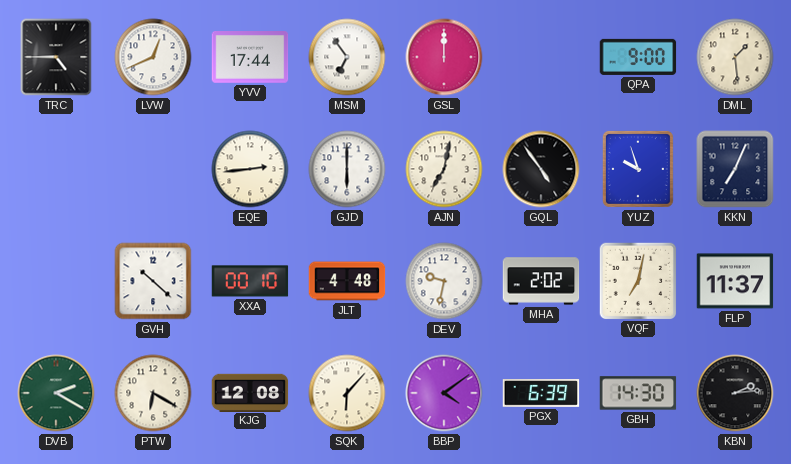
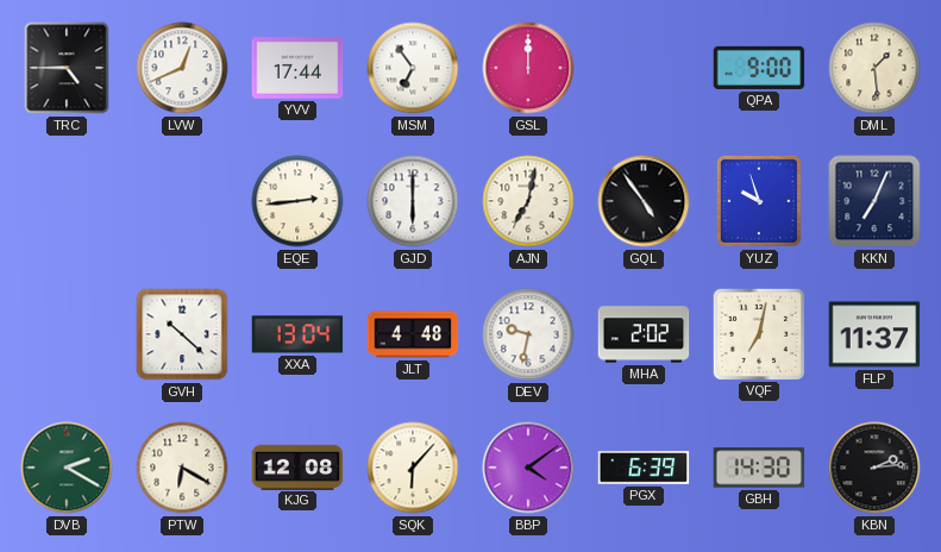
XXA: 00:10 -> 13:04 (297, 334)
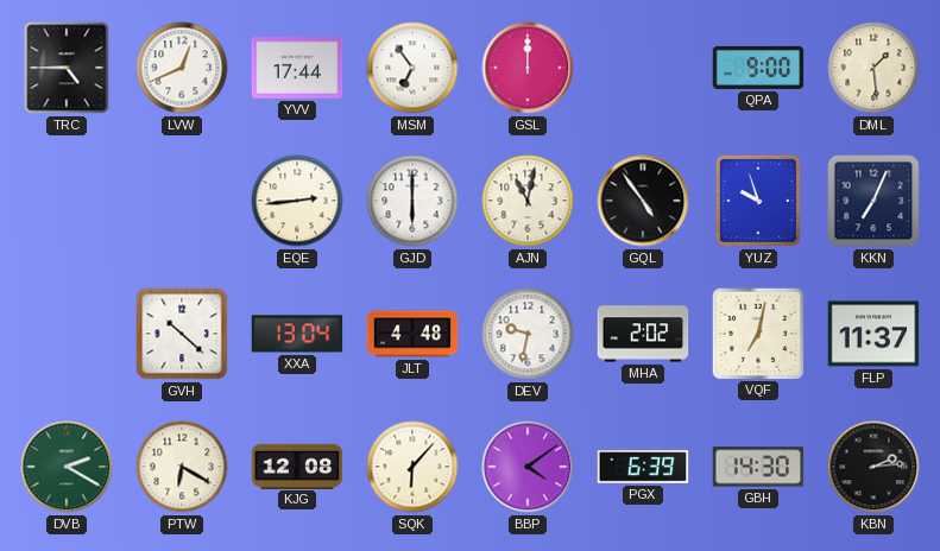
AJN: 7:02 -> 11:02 (528, 201)
